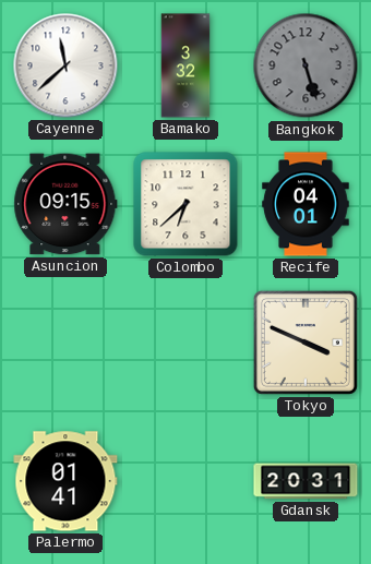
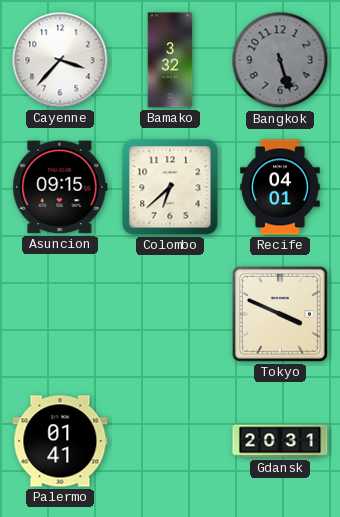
Cayenne: 11:38 -> 3:37 (60, 60)
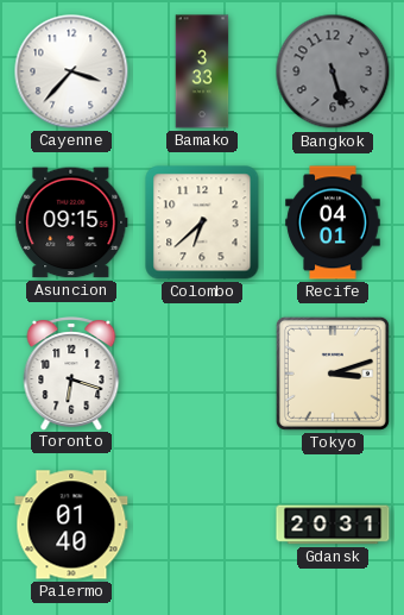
Bamako: 3:32 -> 3:33 (202, 71)
Toronto: none -> 6:18 (71, 374)
Tokyo: 3:49 -> 3:12 (333, 374)
Palermo: 01:41 -> 01:40 (71, 525)
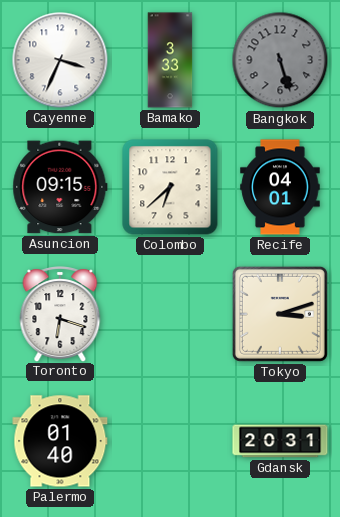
Cayenne: 3:37 -> 3:34 (60, 60)
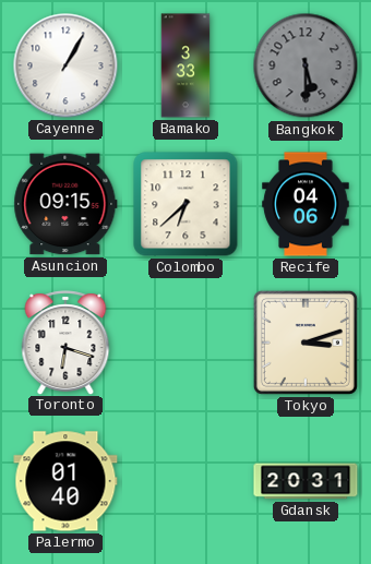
Cayenne: 3:34 -> 1:05 (65, 65)
Bangkok: 5:27 -> 5:30 (306, 65)
Recife: 04:01 -> 04:06 (306, 204)
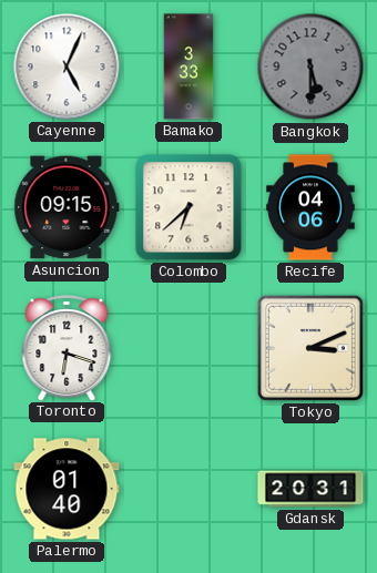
Cayenne: 1:05 -> 5:04 (67, 66)
Tokyo: 3:12 -> 3:11 (310, 348)
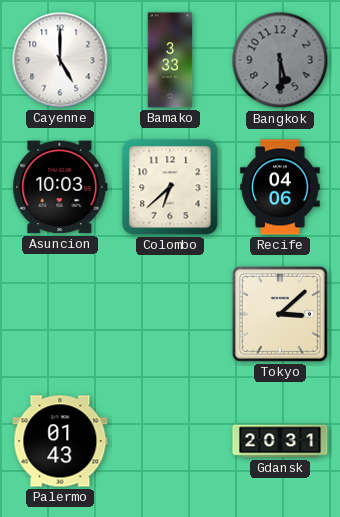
Cayenne: 5:04 -> 5:00 (60, 60)
Asuncion: 09:15 -> 10:03 (60, 187)
Toronto: 6:18 -> none (67, 348)
Tokyo: 3:11 -> 3:08 (280, 314)
Palermo: 01:40 -> 01:43 (60, 441)
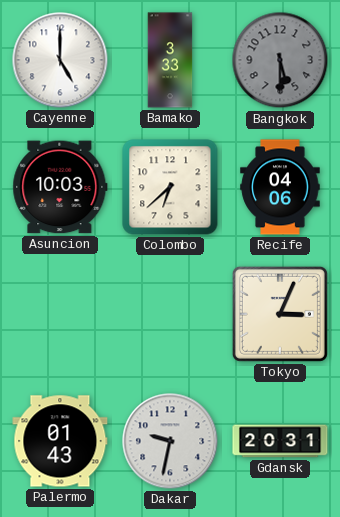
Tokyo: 3:08 -> 3:04 (280, 314)
Dakar: none -> 9:32 (170, 441)
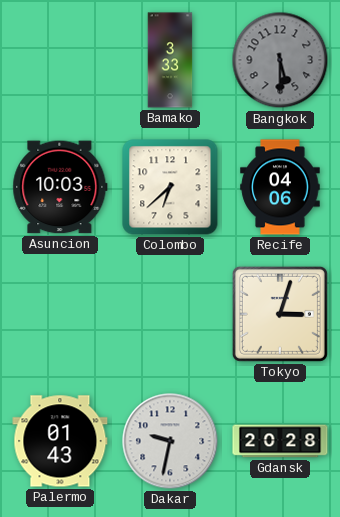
Cayenne: 5:00 -> none (60, 60)
Tokyo: 3:04 -> 3:03 (280, 314)
Gdansk: 20:31 -> 20:28 (280, 441)
